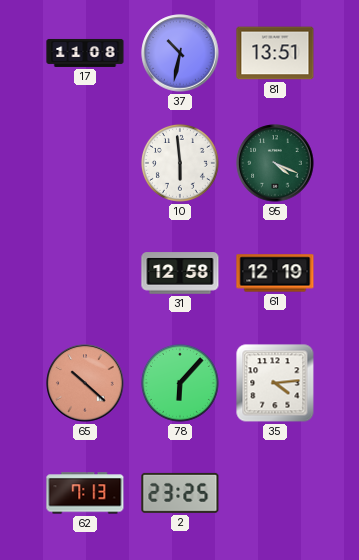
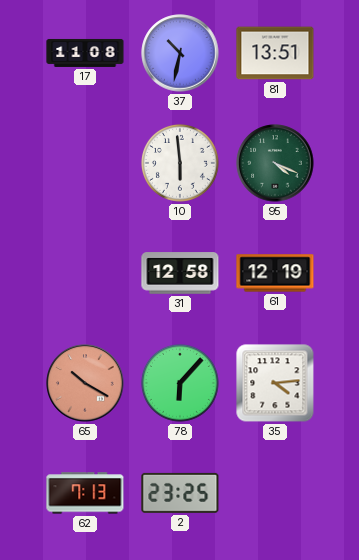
65: 10:22 -> 10:20 (85, 383)
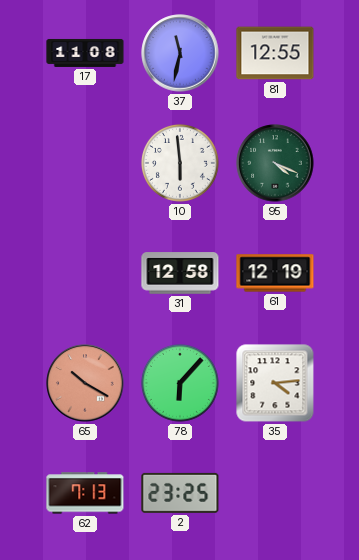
37: 10:32 -> 11:32 (180, 53)
81: 13:51 -> 12:55 (275, 53)
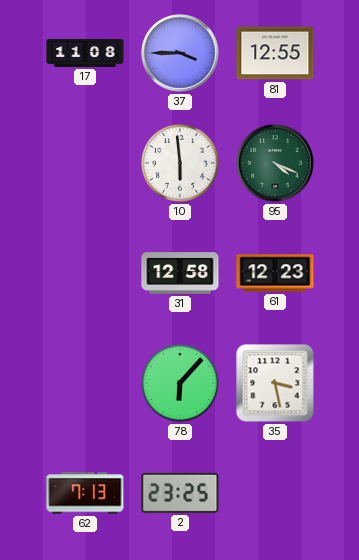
37: 11:32 -> 3:45 (180, 53)
61: 12:19 -> 12:23 (275, 273)
65: 10:20 -> none (85, 383)
35: 4:14 -> 3:28 (275, 383)
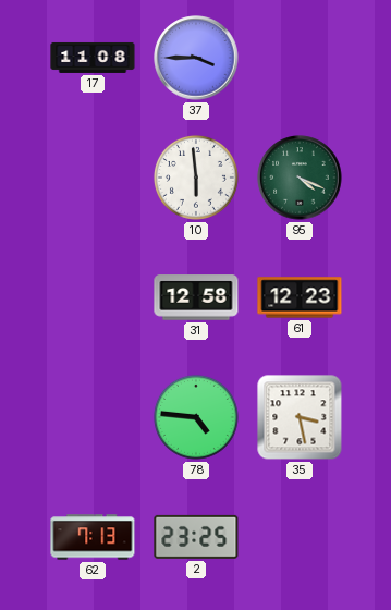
81: 12:55 -> none (275, 53)
78: 6:07 -> 4:46 (196, 417)
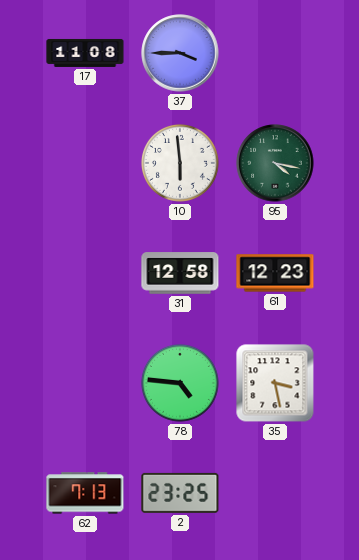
95: 4:19 -> 4:17 (275, 163)
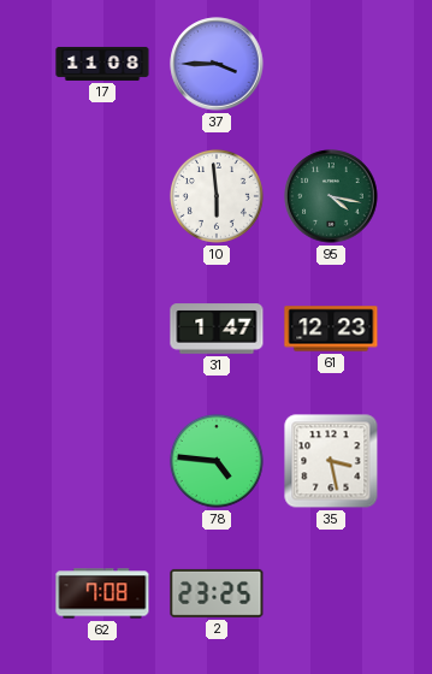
31: 12:58 -> 1:47 (217, 329)
62: 7:13 -> 7:08 (102, 593)
